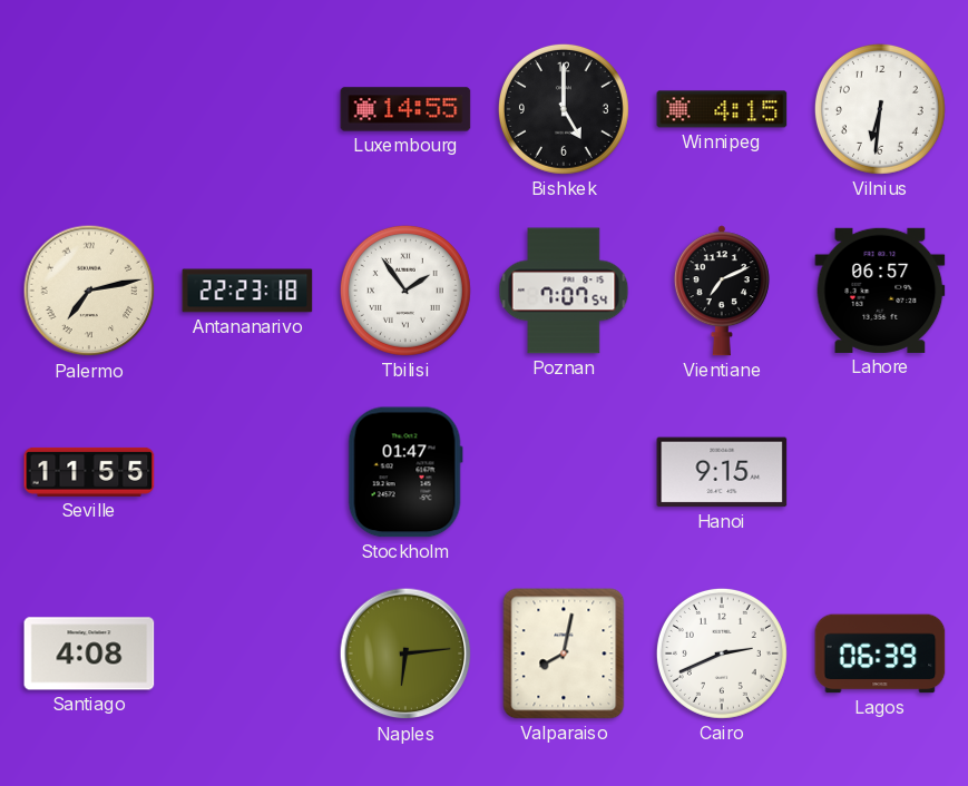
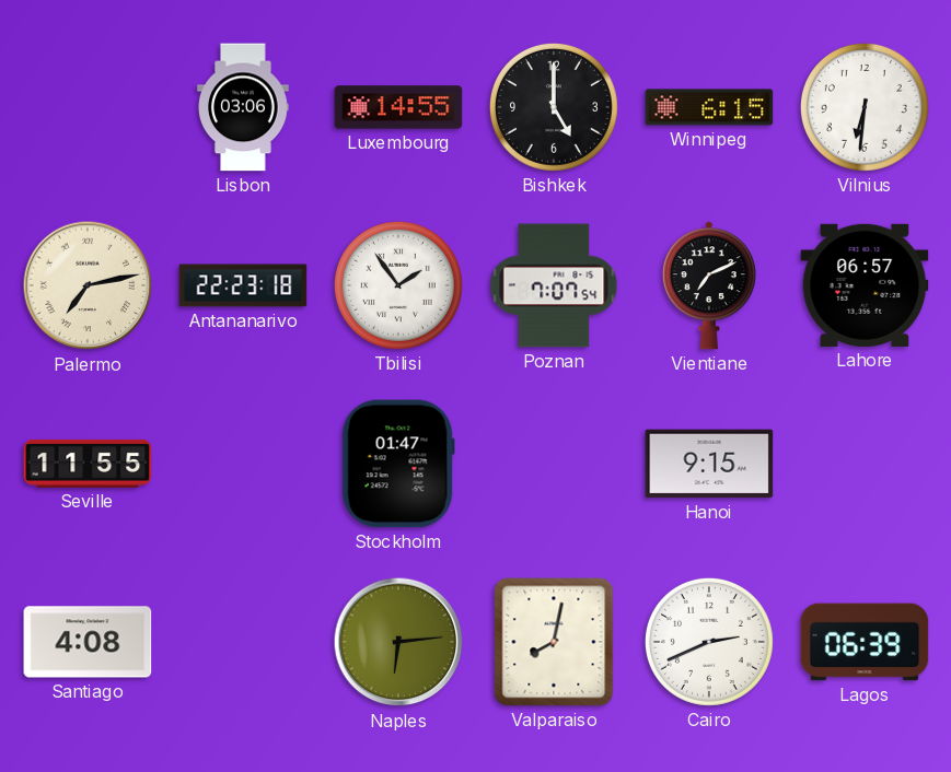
Lisbon: none -> 03:06 (244, 107)
Winnipeg: 4:15 -> 6:15 (709, 107)
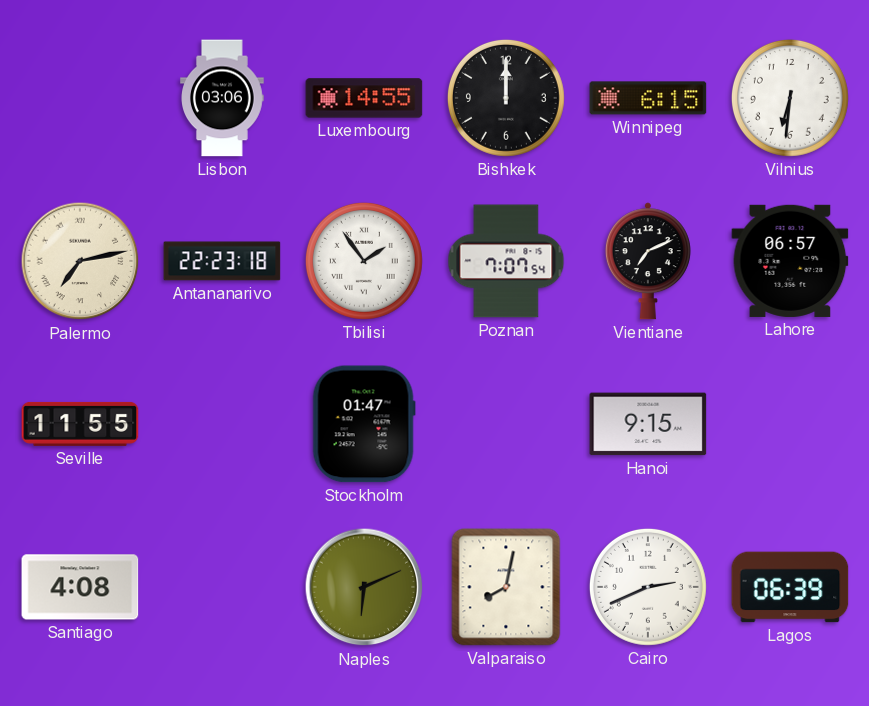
Bishkek: 5:00 -> 12:00 (506, 98)
Naples: 6:14 -> 6:11 (364, 587)
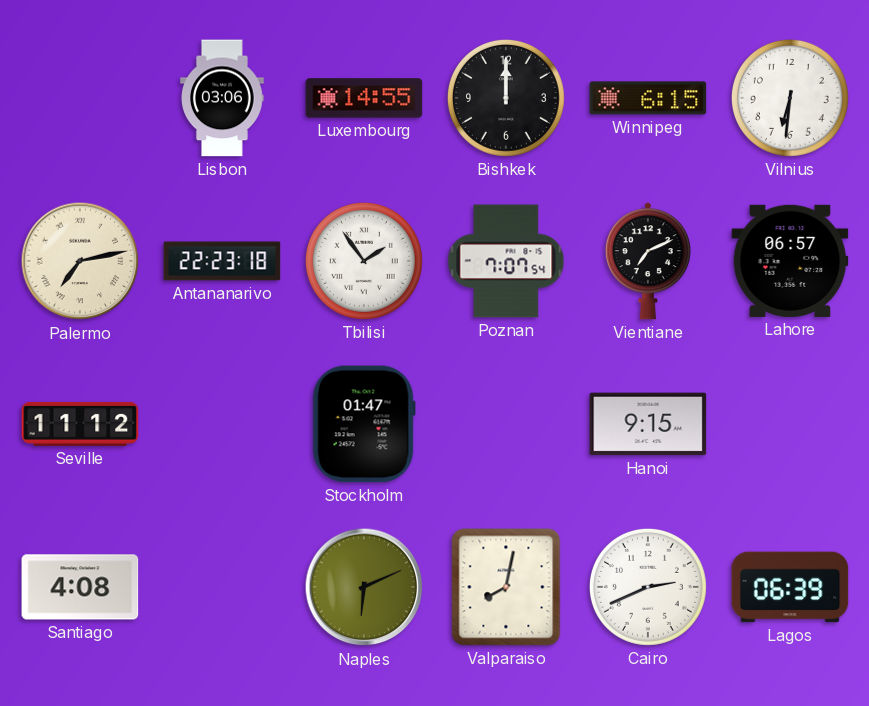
Seville: 11:55 -> 11:12 (80, 424)
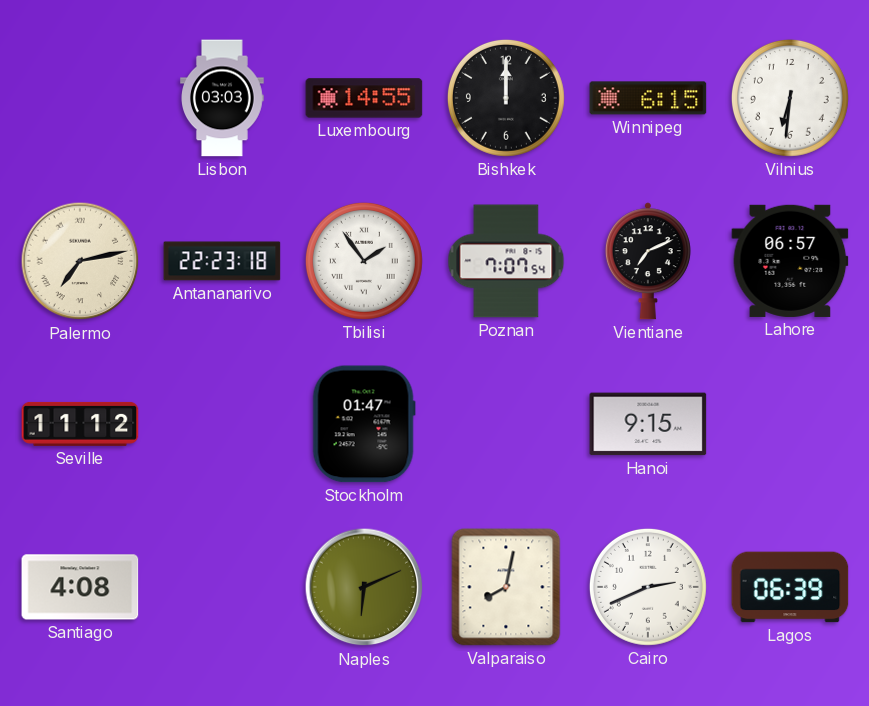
Lisbon: 03:06 -> 03:03 (223, 98)
